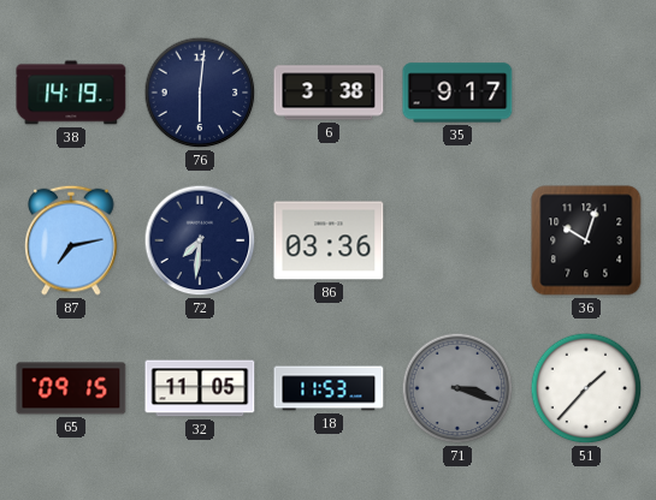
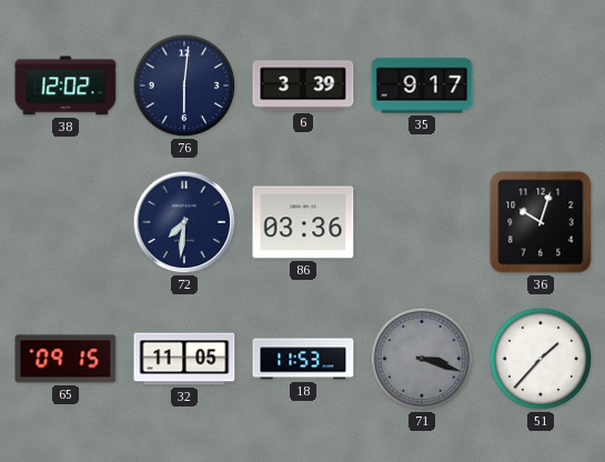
38: 14:19 -> 12:02 (65, 86)
6: 3:38 -> 3:39 (303, 86)
87: 7:13 -> none (71, 240)
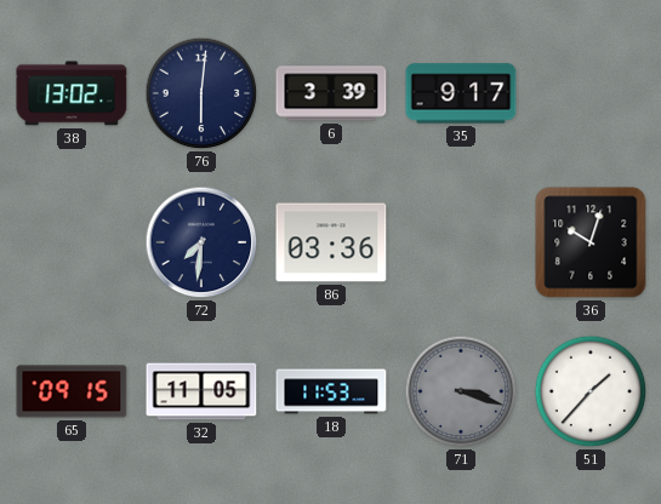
38: 12:02 -> 13:02 (72, 93)
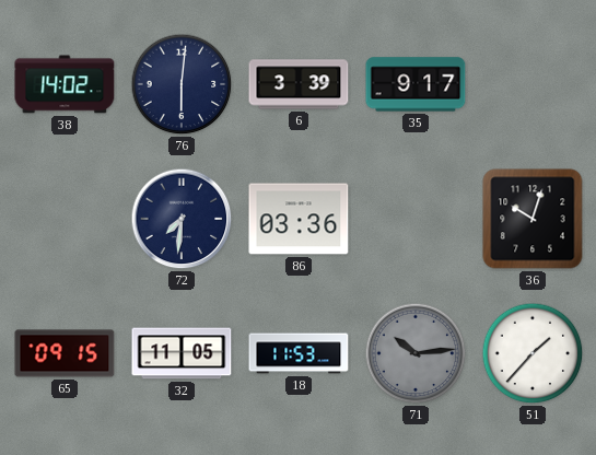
38: 13:02 -> 14:02 (65, 84)
71: 3:18 -> 10:14 (416, 353)
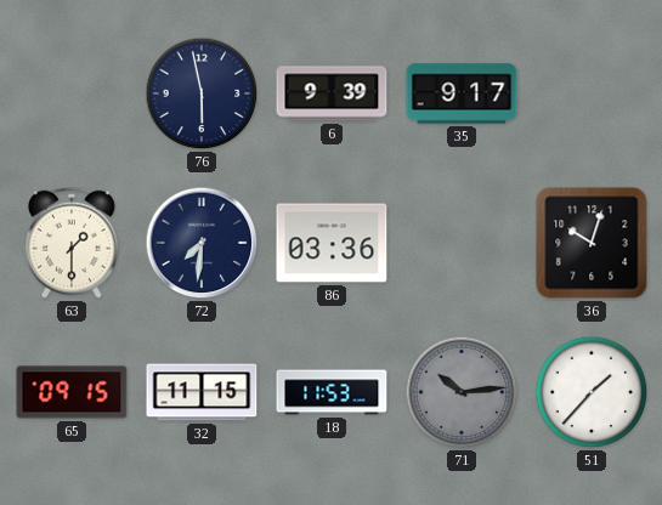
38: 14:02 -> none (65, 84)
76: 6:01 -> 5:58 (202, 93)
6: 3:39 -> 9:39 (332, 93)
63: none -> 1:30 (72, 243)
32: 11:05 -> 11:15 (202, 392)
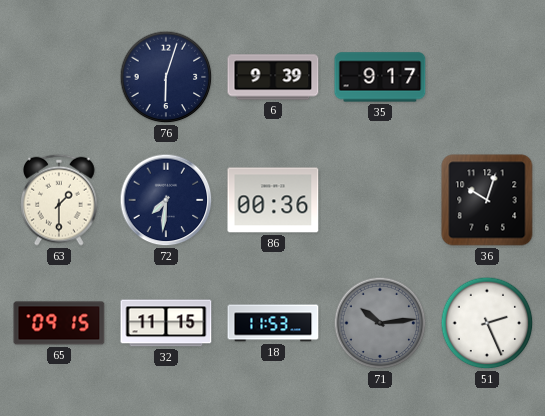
76: 5:58 -> 6:03 (166, 77)
86: 03:36 -> 00:36 (273, 200)
51: 1:37 -> 2:26 (487, 323)
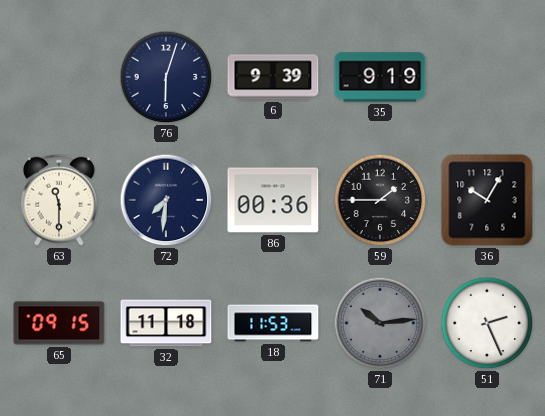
35: 9:17 -> 9:19 (380, 77)
63: 1:30 -> 11:30 (59, 200)
59: none -> 1:45 (380, 200)
36: 10:03 -> 10:05 (487, 200)
32: 11:15 -> 11:18 (166, 323)
